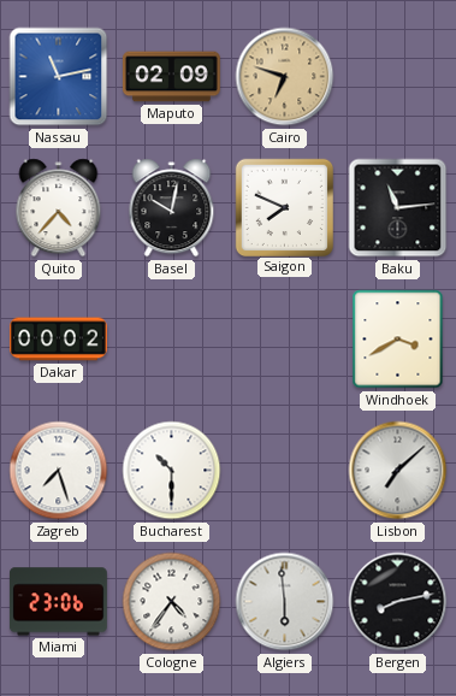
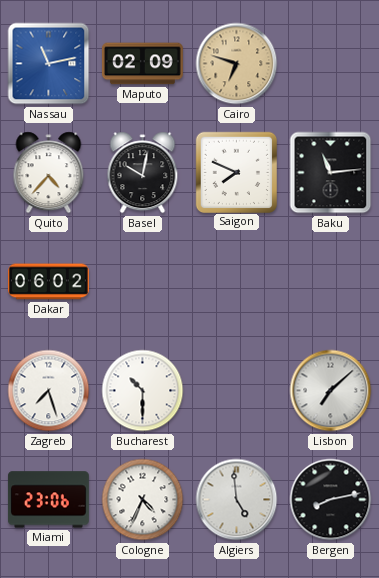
Dakar: 00:02 -> 06:02 (48, 282)
Windhoek: 3:40 -> none (398, 340)
Cologne: 4:36 -> 4:34 (143, 500)
Algiers: 5:59 -> 4:59 (237, 500)
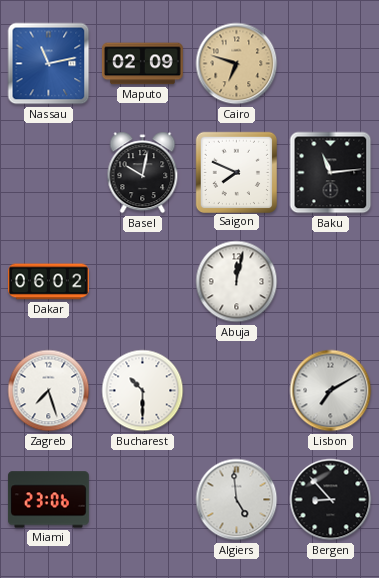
Quito: 4:37 -> none (49, 173)
Abuja: none -> 12:02 (237, 282)
Lisbon: 7:08 -> 7:10 (331, 391)
Cologne: 4:34 -> none (143, 500)
Bergen: 8:13 -> 8:53 (331, 500)
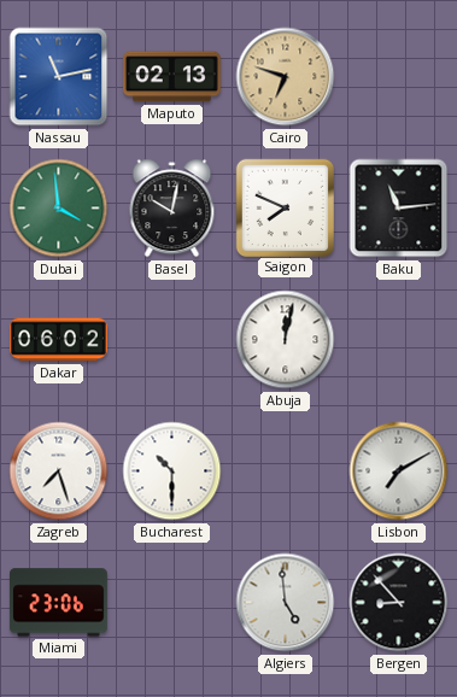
Maputo: 02:09 -> 02:13 (171, 77)
Dubai: none -> 3:59 (59, 209)
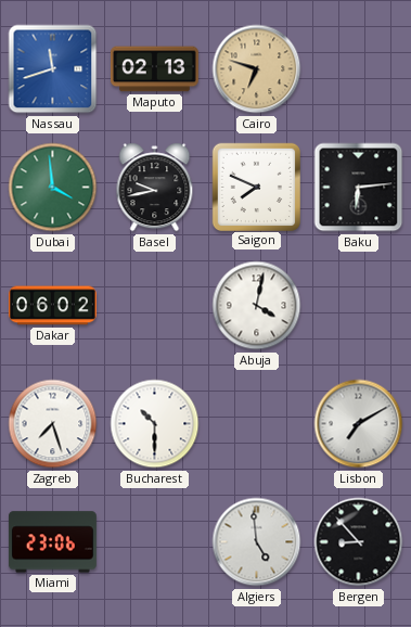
Nassau: 11:13 -> 11:42 (53, 69)
Basel: 10:02 -> 9:43 (155, 188)
Baku: 11:14 -> 6:14 (359, 188)
Abuja: 12:02 -> 4:02 (257, 306)
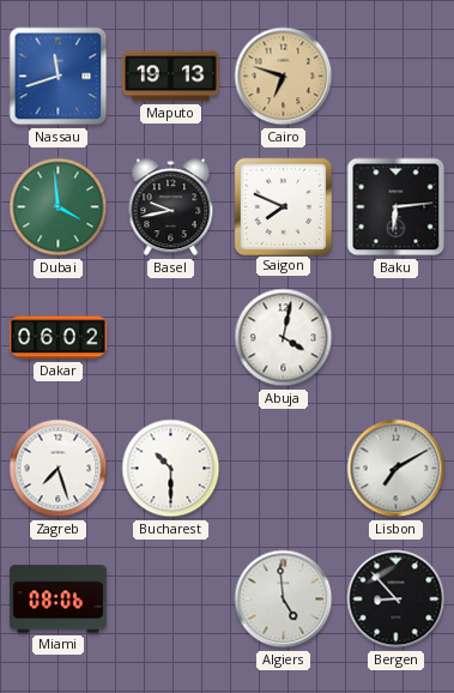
Maputo: 02:13 -> 19:13 (170, 77)
Miami: 23:06 -> 08:06 (57, 599)
